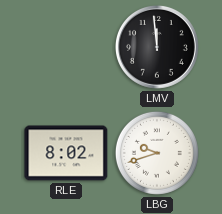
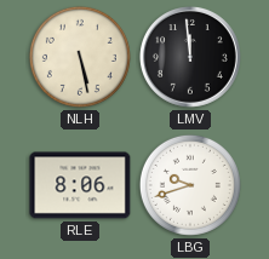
NLH: none -> 5:28 (80, 57)
RLE: 8:02 -> 8:06 (80, 185)
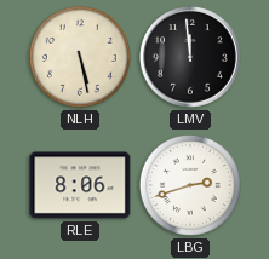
LBG: 9:42 -> 2:42 (190, 185)
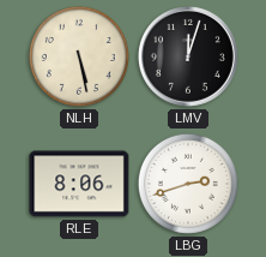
LMV: 11:59 -> 12:03 (188, 56)
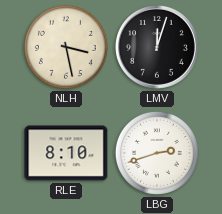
NLH: 5:28 -> 3:28 (66, 47)
RLE: 8:06 -> 8:10 (66, 153)
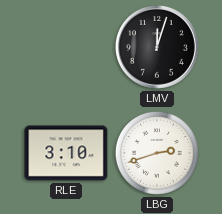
NLH: 3:28 -> none (66, 47)
RLE: 8:10 -> 3:10 (66, 153)
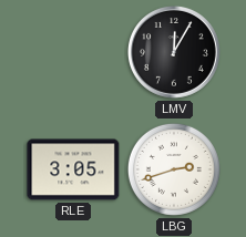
LMV: 12:03 -> 12:05 (174, 52)
RLE: 3:10 -> 3:05 (73, 169)
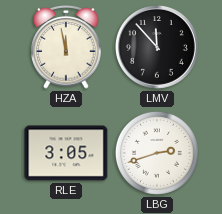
HZA: none -> 11:58 (66, 48)
LMV: 12:05 -> 11:53 (157, 47)
